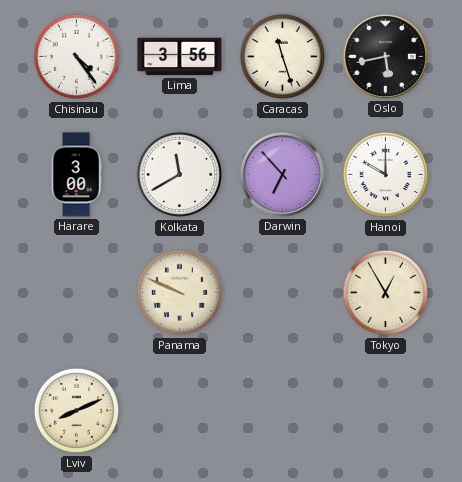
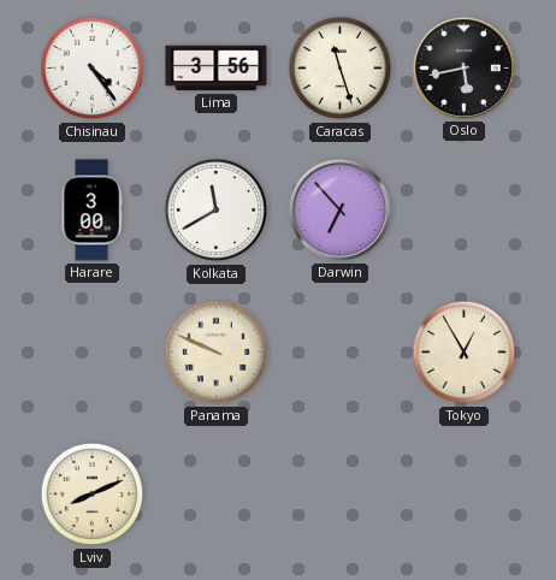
Hanoi: 10:00 -> none (386, 175)
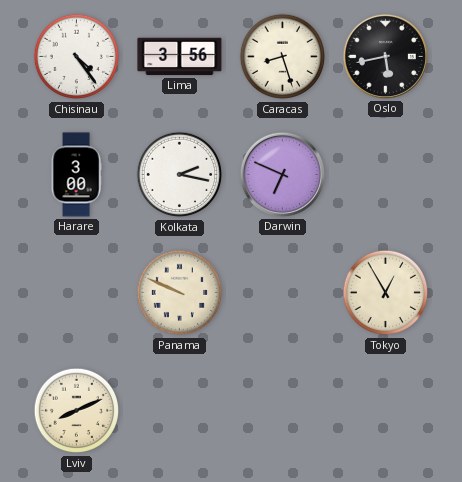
Caracas: 11:27 -> 8:27 (283, 57)
Kolkata: 11:40 -> 2:17 (180, 175)
Darwin: 6:53 -> 6:49 (282, 174)
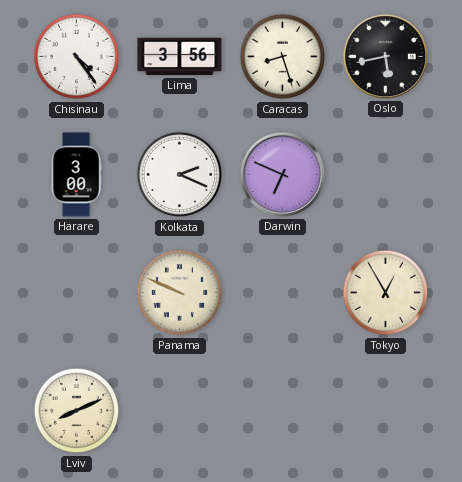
Kolkata: 2:17 -> 2:19 (180, 175)
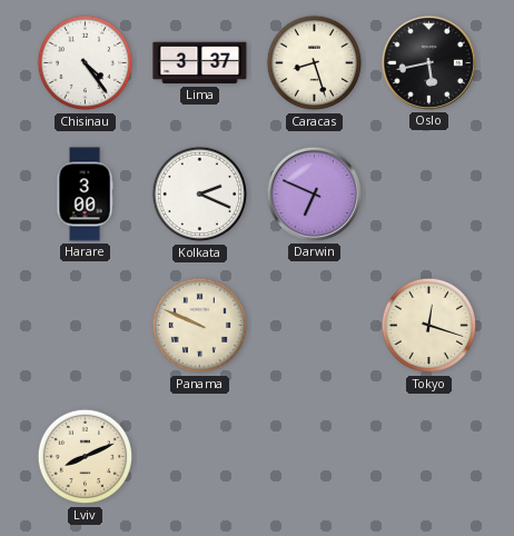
Lima: 3:56 -> 3:37 (200, 63)
Tokyo: 12:55 -> 12:18 (429, 326)
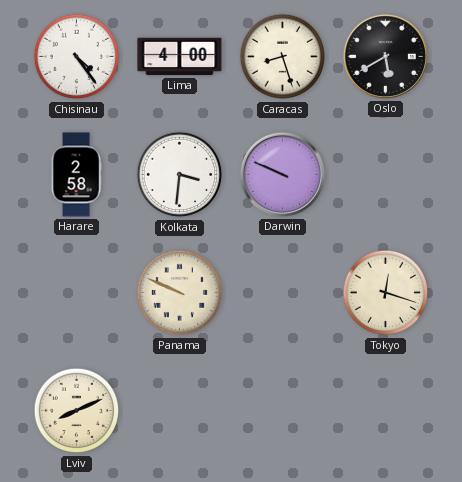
Lima: 3:37 -> 4:00 (180, 57)
Oslo: 5:43 -> 5:40 (385, 56)
Harare: 3:00 -> 2:58 (76, 175)
Kolkata: 2:19 -> 3:31 (180, 175)
Darwin: 6:49 -> 9:49 (282, 174)
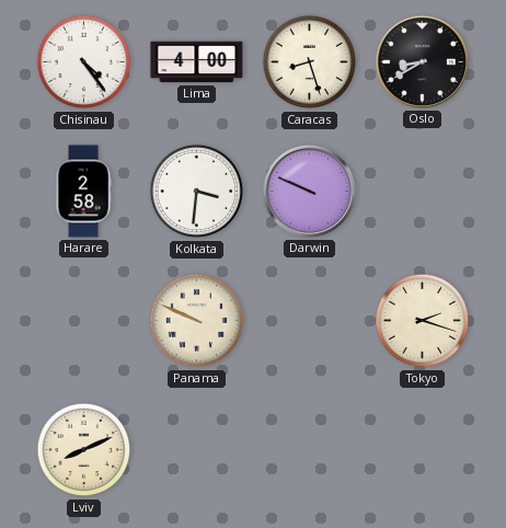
Oslo: 5:40 -> 8:40 (422, 61)
Tokyo: 12:18 -> 2:18 (423, 321)
